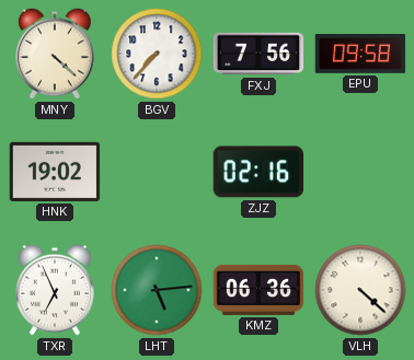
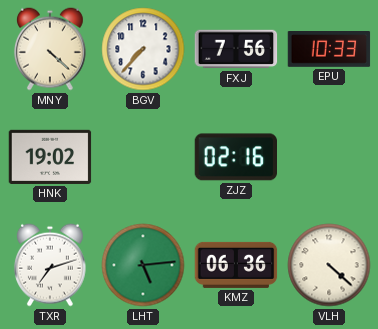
EPU: 09:58 -> 10:33 (329, 50)
TXR: 6:56 -> 7:12 (50, 265)
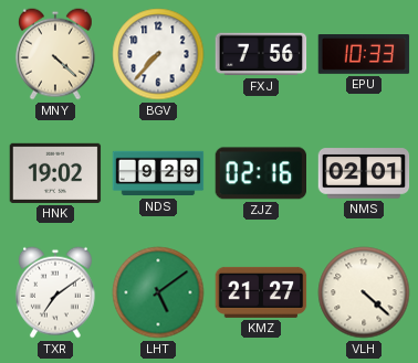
NDS: none -> 9:29 (158, 173)
NMS: none -> 02:01 (364, 173)
TXR: 7:12 -> 7:09 (55, 292)
LHT: 5:14 -> 5:09 (158, 292)
KMZ: 06:36 -> 21:27 (261, 292)
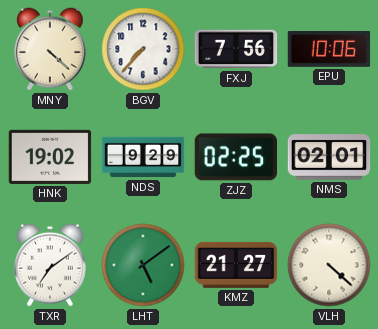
EPU: 10:33 -> 10:06 (329, 50)
ZJZ: 02:16 -> 02:25 (235, 157)
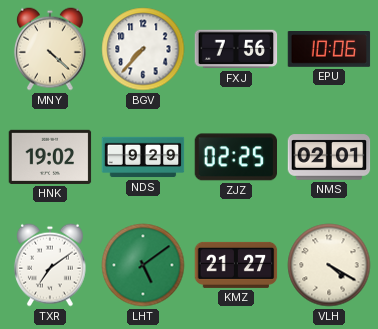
VLH: 4:22 -> 4:20 (329, 265)
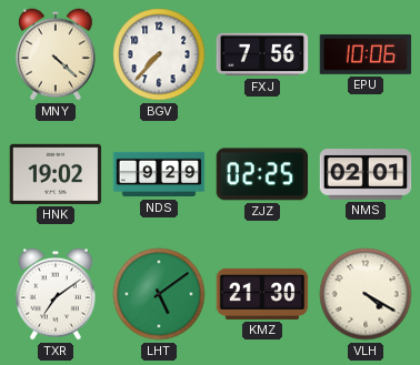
KMZ: 21:27 -> 21:30 (262, 294)
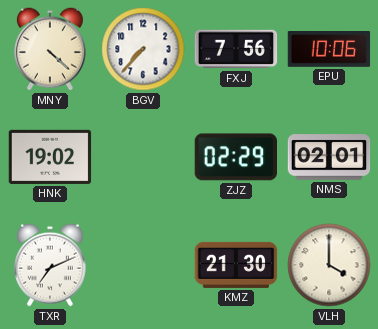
NDS: 9:29 -> none (159, 174)
ZJZ: 02:25 -> 02:29 (235, 157)
TXR: 7:09 -> 7:11 (50, 265)
LHT: 5:09 -> none (159, 294)
VLH: 4:20 -> 4:00 (329, 265)
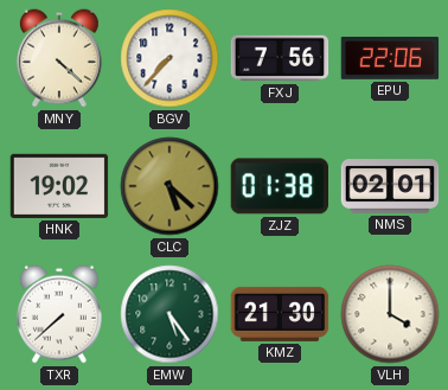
EPU: 10:06 -> 22:06 (390, 59)
CLC: none -> 5:22 (169, 186)
ZJZ: 02:29 -> 01:38 (279, 186)
TXR: 7:11 -> 7:38 (59, 314)
EMW: none -> 5:24 (169, 314)
